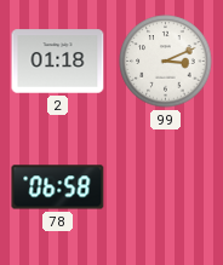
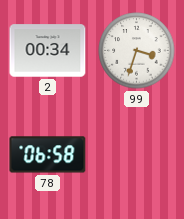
2: 01:18 -> 00:34 (48, 51)
99: 3:11 -> 3:33 (137, 51)
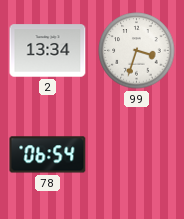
2: 00:34 -> 13:34 (48, 51)
78: 06:58 -> 06:54 (48, 155)
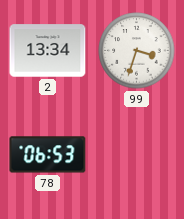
78: 06:54 -> 06:53 (48, 155)
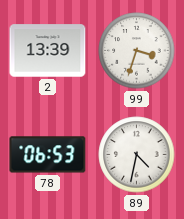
2: 13:34 -> 13:39 (48, 51)
89: none -> 4:32 (137, 155)
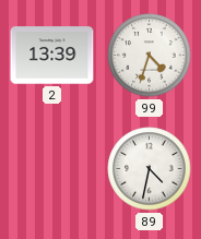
99: 3:33 -> 4:33 (150, 56)
78: 06:53 -> none (48, 155)
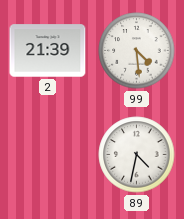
2: 13:39 -> 21:39 (48, 51)
99: 4:33 -> 4:29 (137, 51)
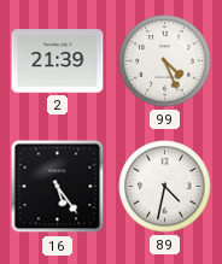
99: 4:29 -> 4:26 (165, 61)
16: none -> 5:24 (58, 187)
